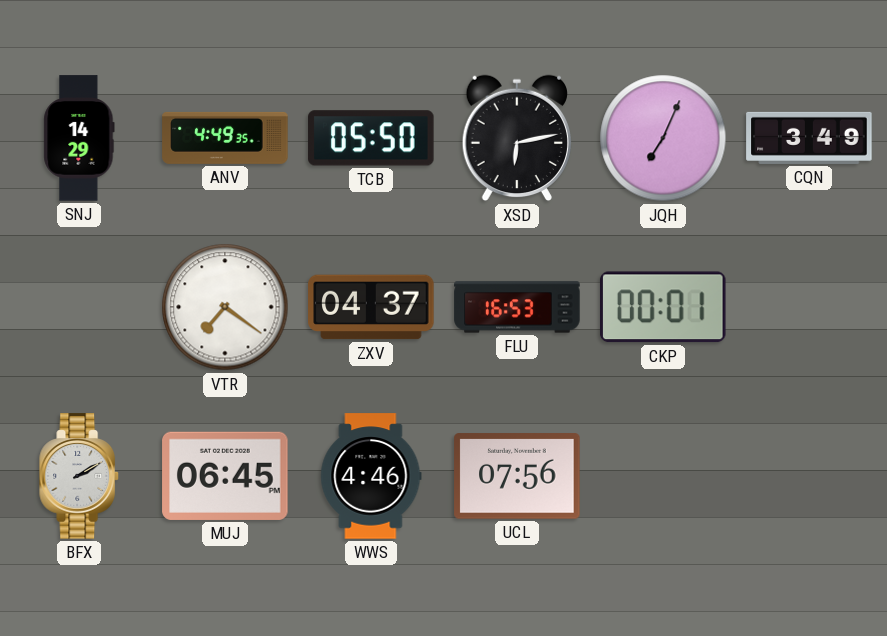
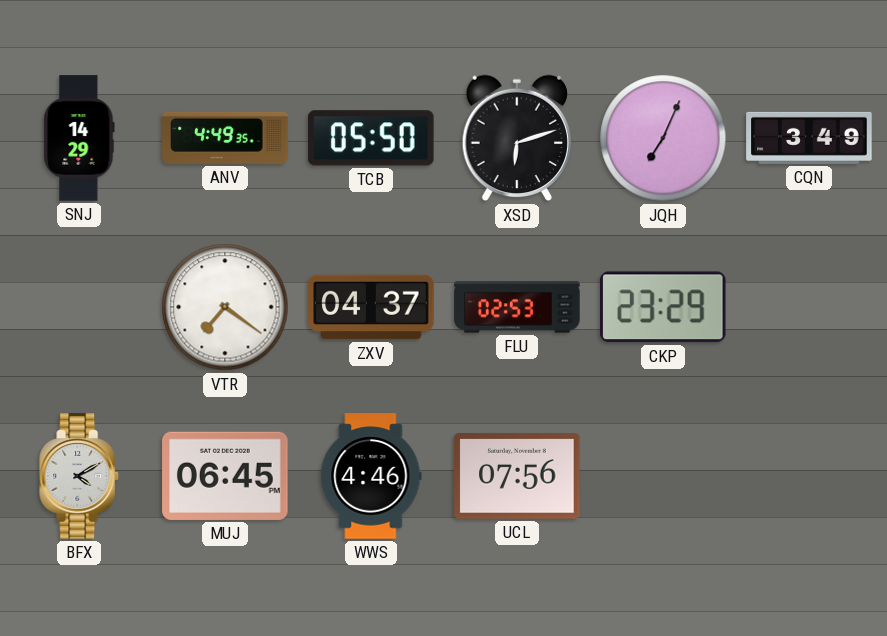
XSD: 6:13 -> 6:12 (516, 138)
FLU: 16:53 -> 02:53 (517, 307)
CKP: 00:01 -> 23:29 (663, 307)
BFX: 2:10 -> 4:10 (79, 476)
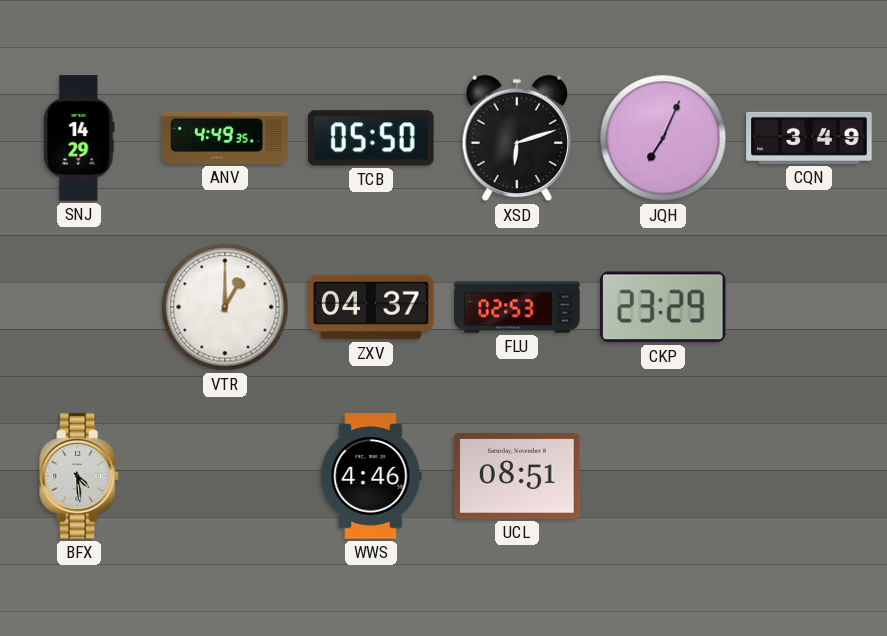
VTR: 7:21 -> 1:00 (225, 307)
BFX: 4:10 -> 4:29 (79, 476)
MUJ: 06:45 -> none (225, 476)
UCL: 07:56 -> 08:51 (517, 476)
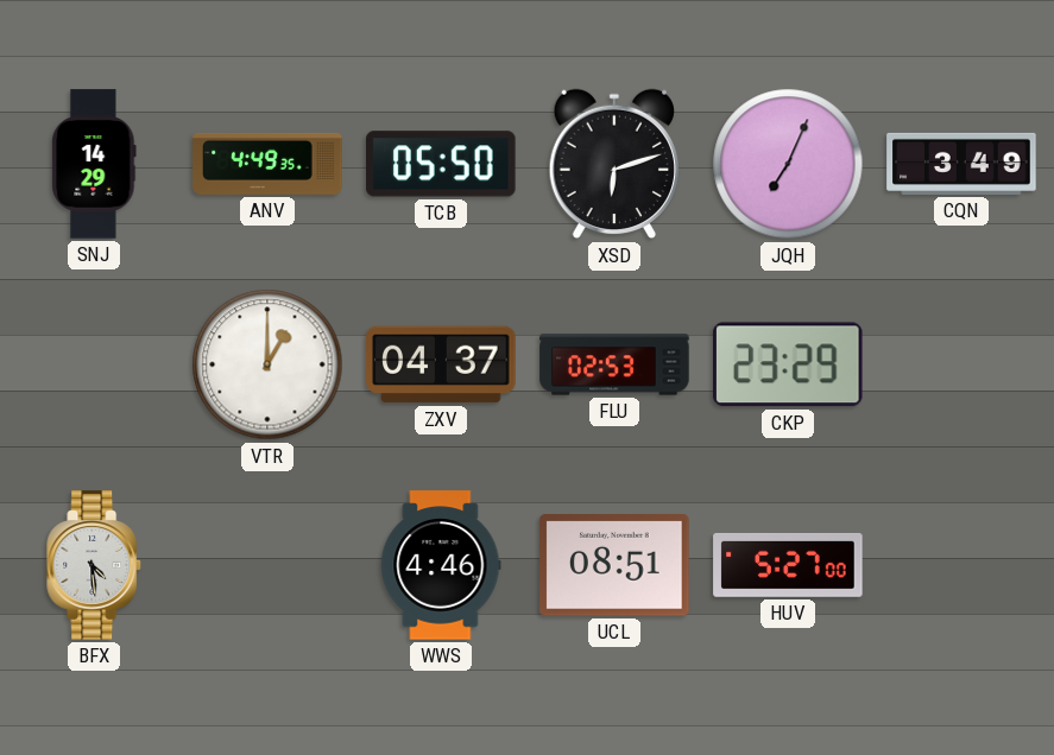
HUV: none -> 5:27 (788, 565)
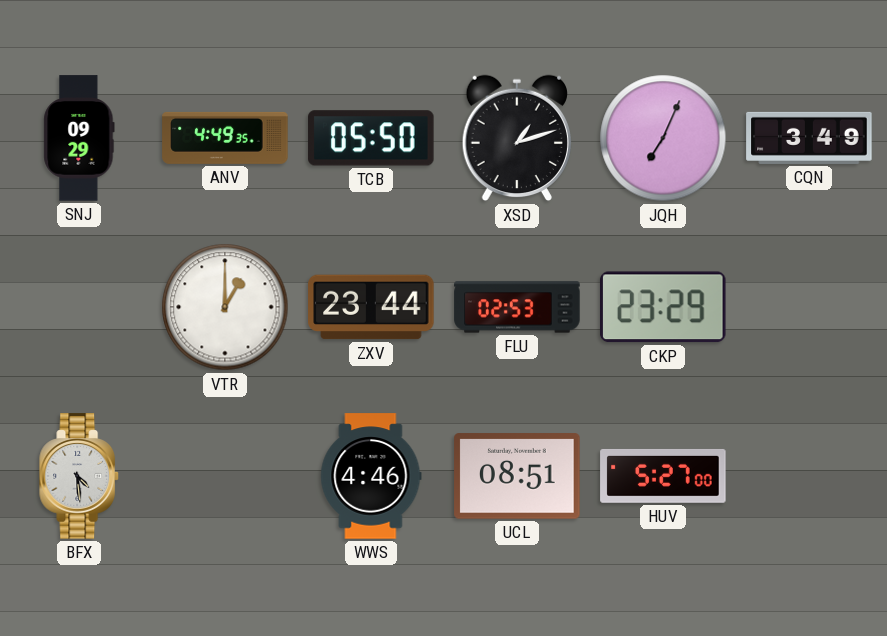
SNJ: 14:29 -> 09:29 (79, 138)
XSD: 6:12 -> 1:12 (516, 138)
ZXV: 04:37 -> 23:44 (371, 307)
